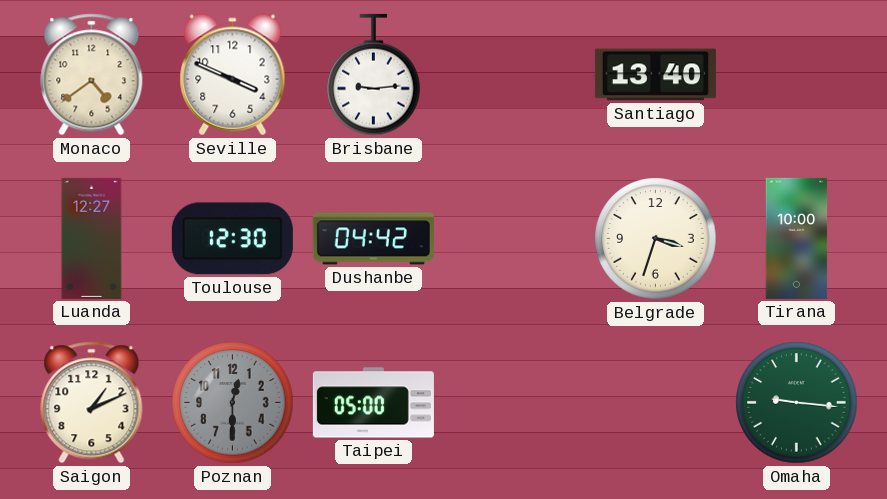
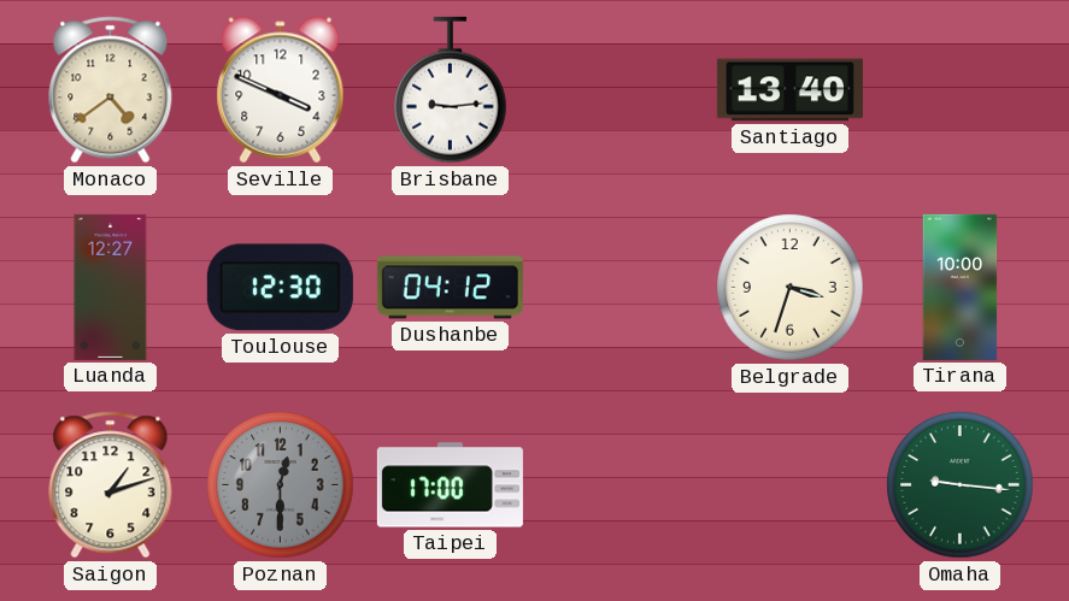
Dushanbe: 04:42 -> 04:12 (450, 288)
Saigon: 1:11 -> 1:12 (111, 485)
Taipei: 05:00 -> 17:00 (450, 485)
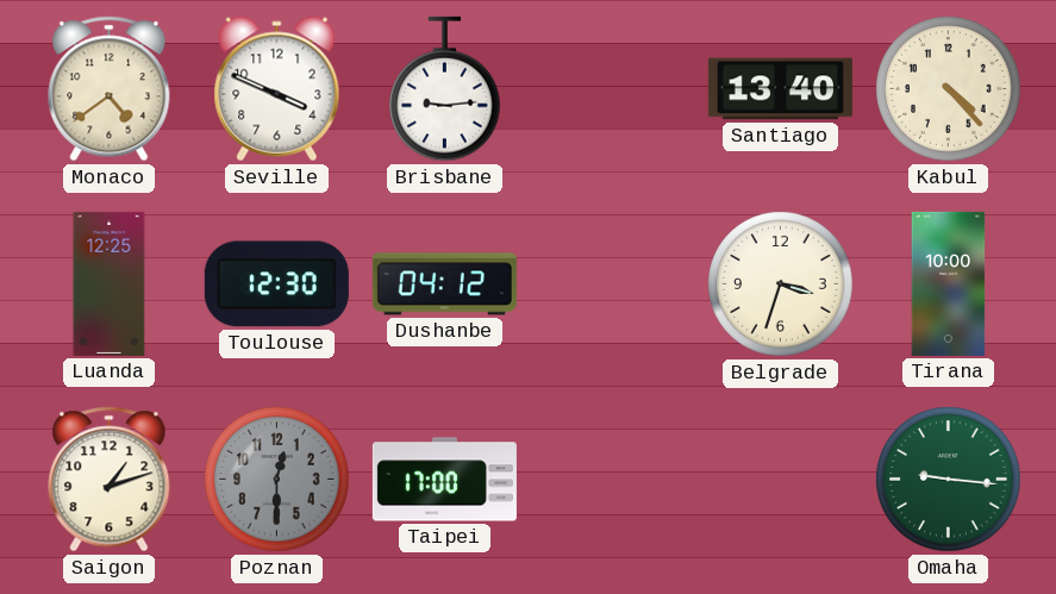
Kabul: none -> 4:23 (949, 89)
Luanda: 12:27 -> 12:25 (110, 283)
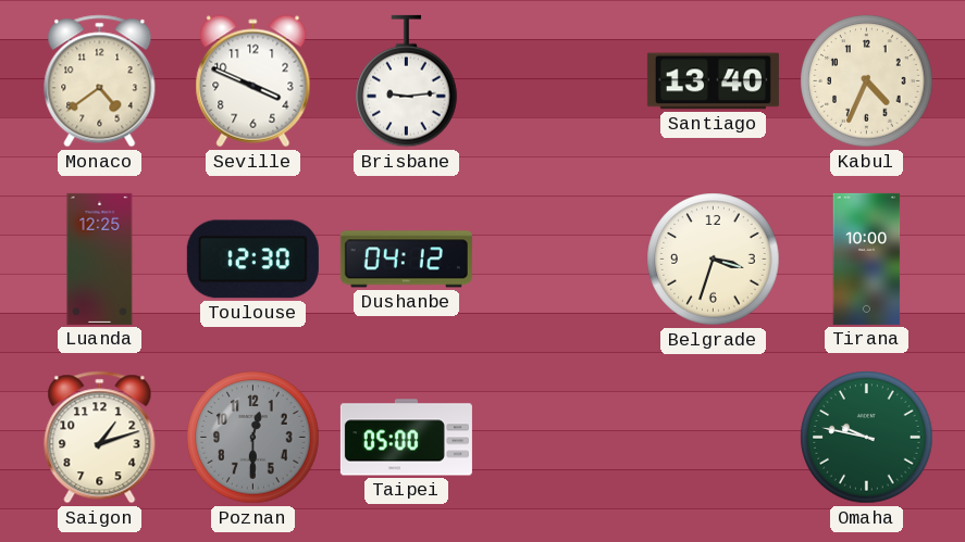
Kabul: 4:23 -> 4:34 (867, 81)
Taipei: 17:00 -> 05:00 (406, 438)
Omaha: 9:16 -> 9:47 (867, 438)
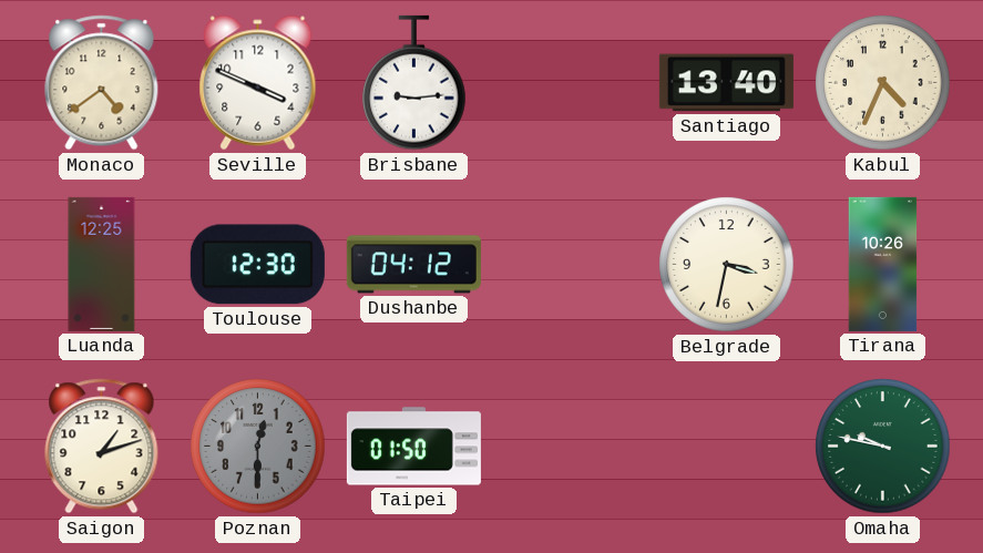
Belgrade: 3:33 -> 3:32 (727, 265)
Tirana: 10:00 -> 10:26 (883, 264)
Taipei: 05:00 -> 01:50 (413, 447)
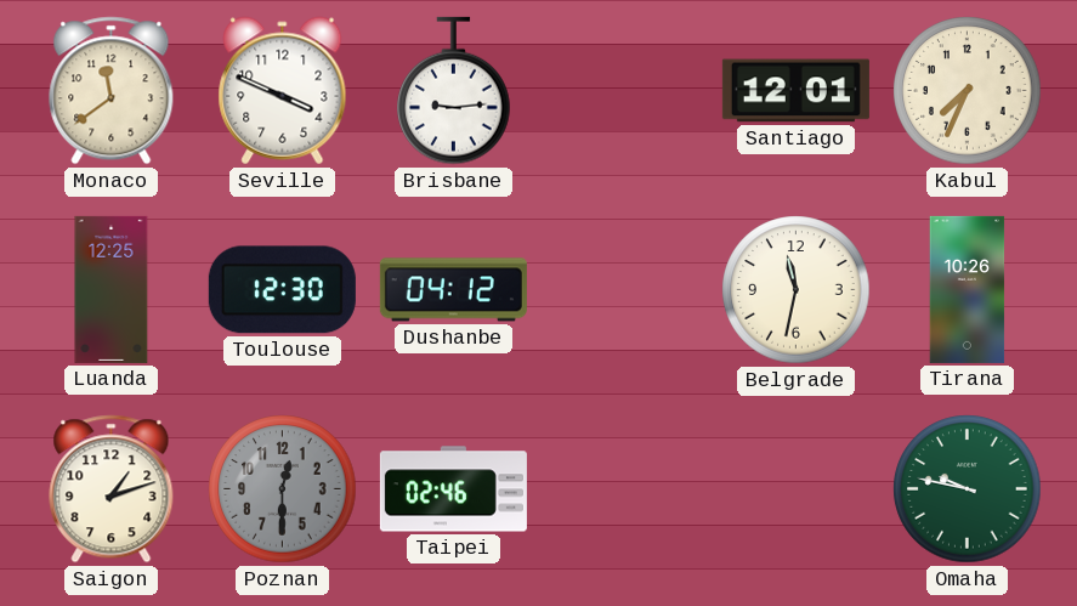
Monaco: 4:39 -> 11:39 (112, 91)
Santiago: 13:40 -> 12:01 (795, 91)
Kabul: 4:34 -> 7:34 (968, 91)
Belgrade: 3:32 -> 11:32 (797, 290)
Taipei: 01:50 -> 02:46 (453, 489)
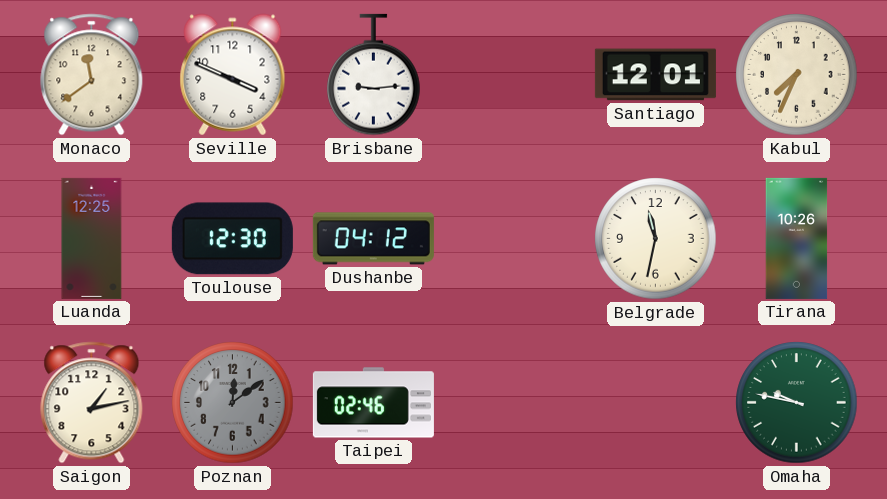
Saigon: 1:12 -> 1:13 (92, 403)
Poznan: 12:30 -> 12:09 (233, 403)
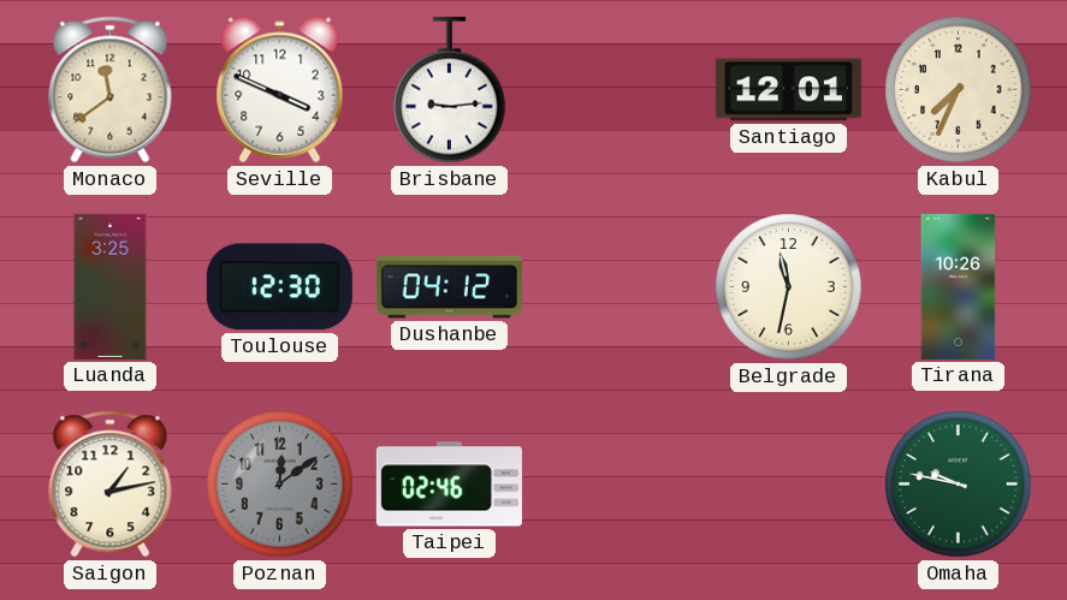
Luanda: 12:25 -> 3:25 (111, 286)
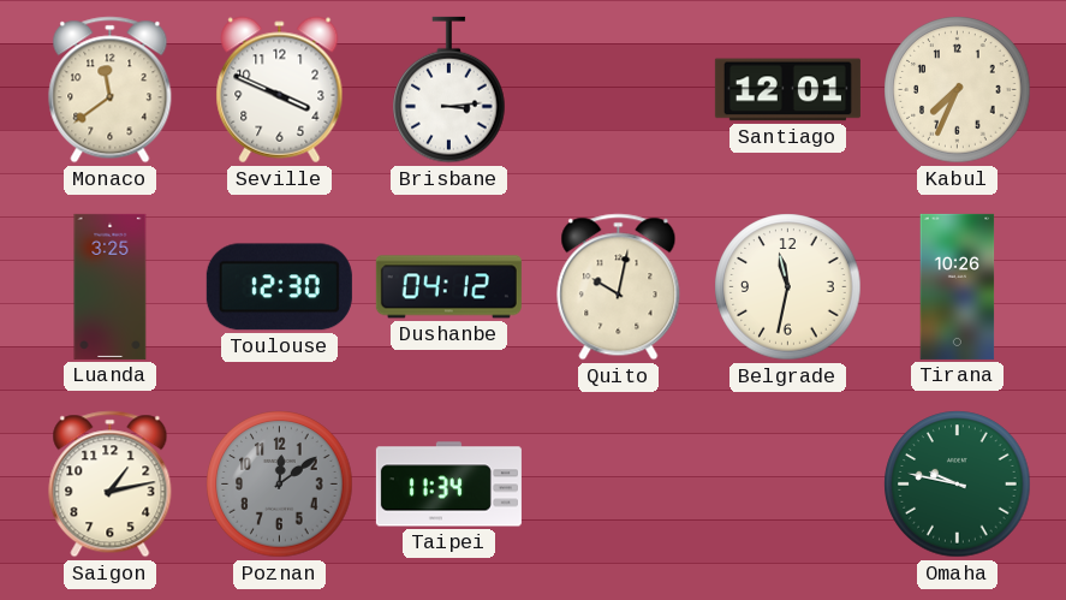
Brisbane: 9:14 -> 3:14 (449, 90)
Quito: none -> 10:02 (619, 287)
Taipei: 02:46 -> 11:34 (448, 485)
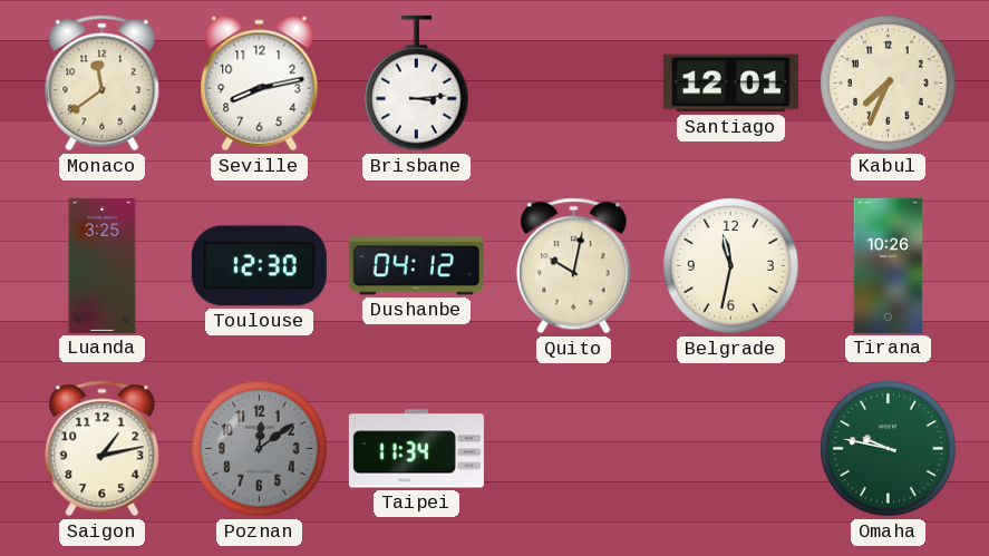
Seville: 3:49 -> 8:13 (260, 84)
